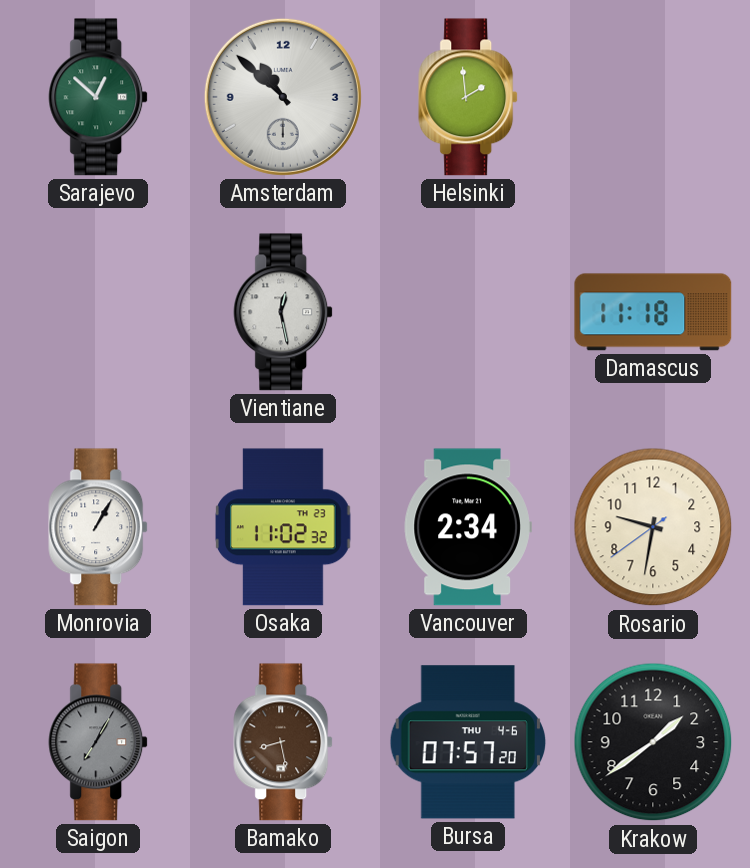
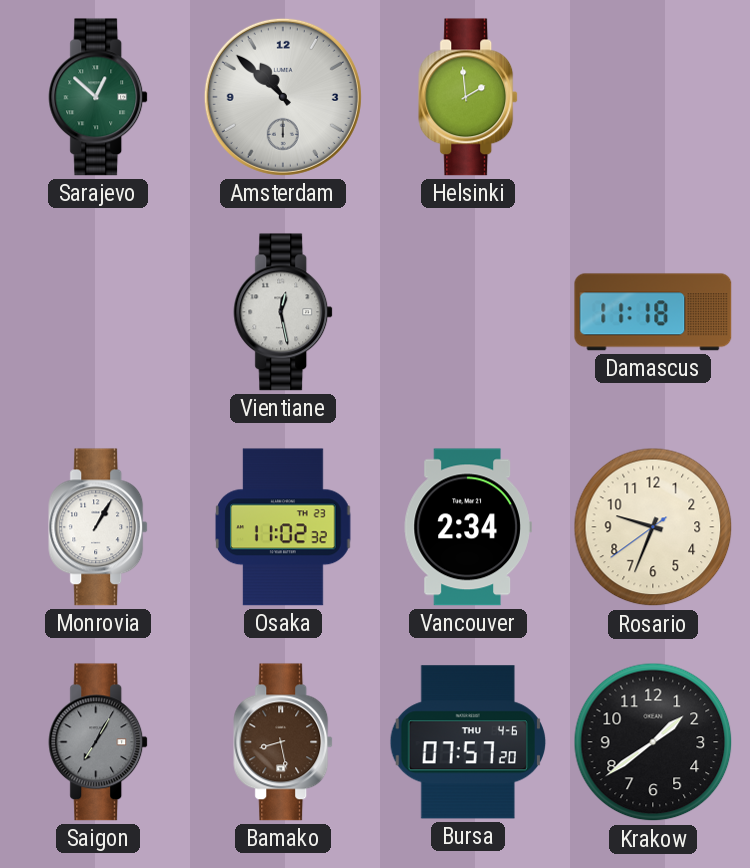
Rosario: 9:31 -> 9:33 (653, 527)
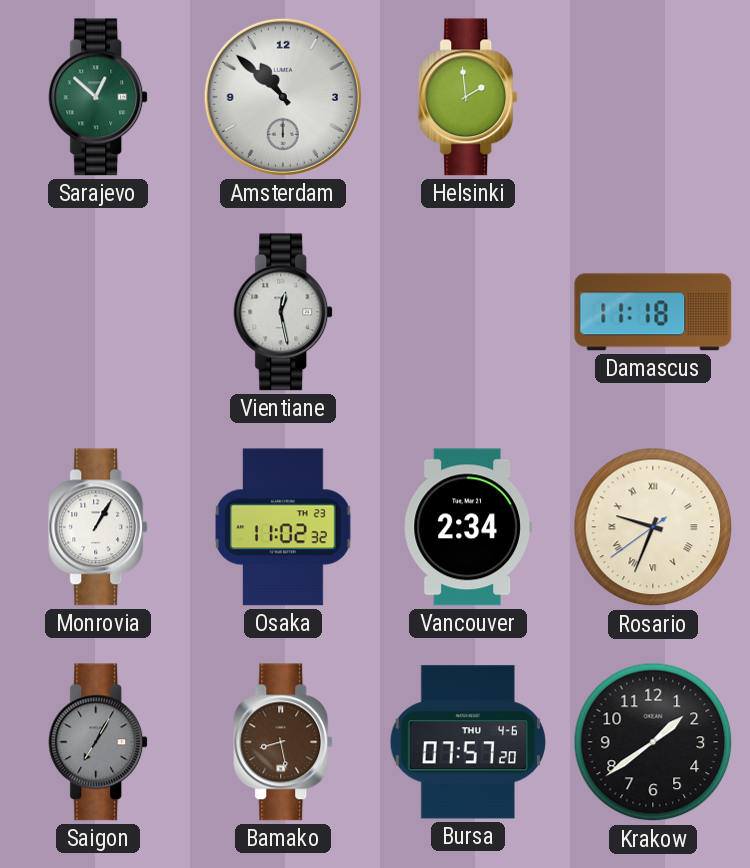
Rosario numerals: Arabic -> Roman (653, 527)
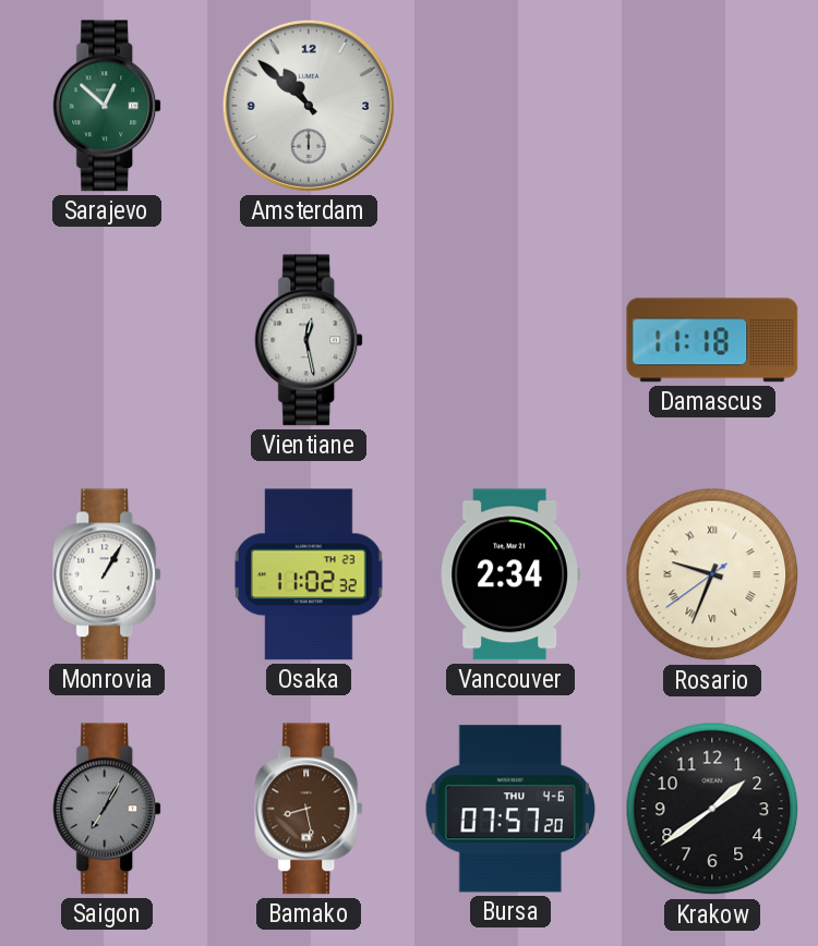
Helsinki: 1:59 -> none (469, 97)
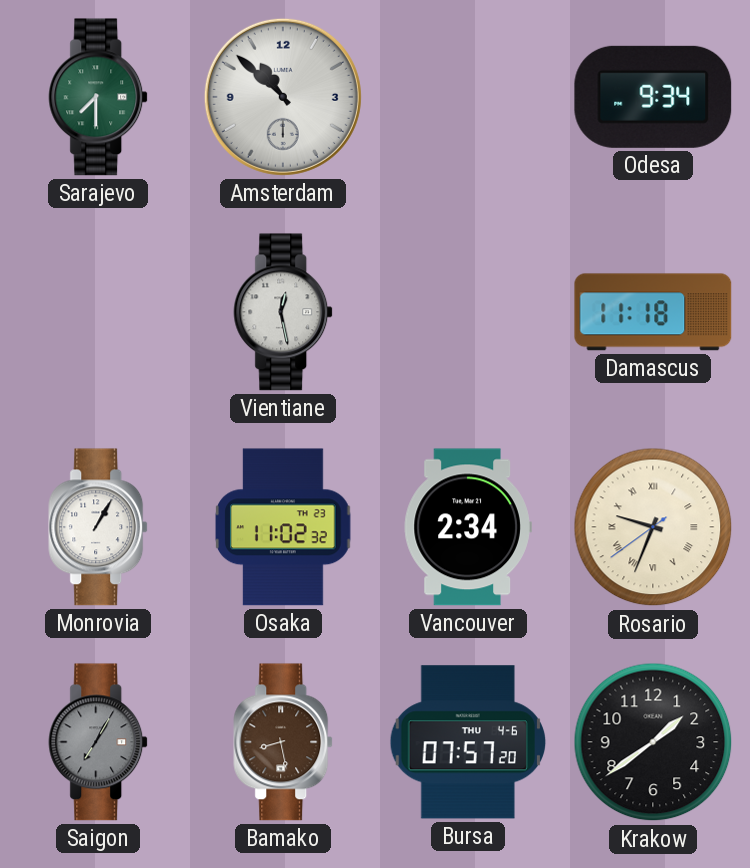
Sarajevo: 12:52 -> 7:30 (99, 97)
Odesa: none -> 9:34 (653, 97)
